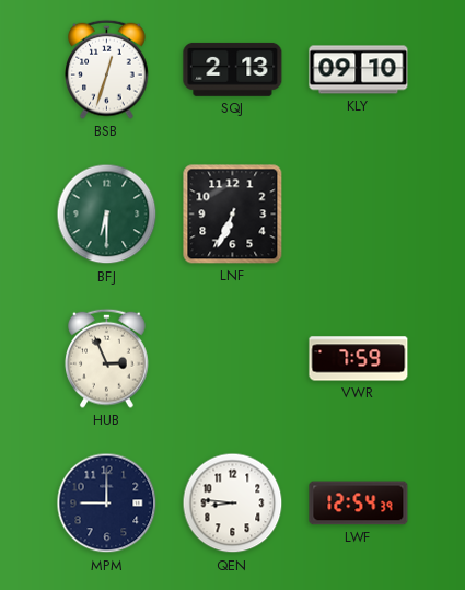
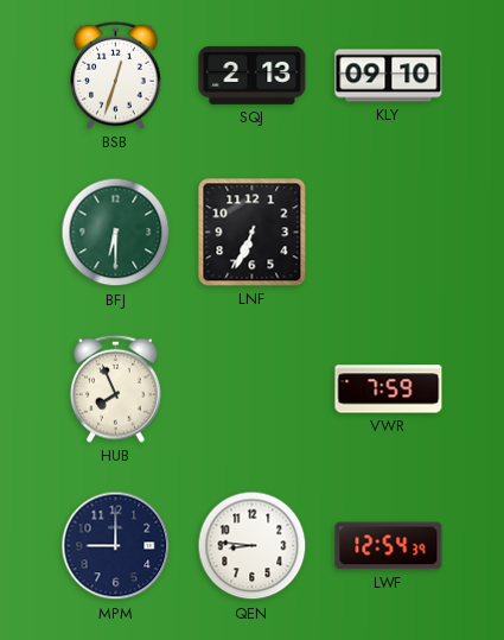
HUB: 2:56 -> 7:56 (116, 388)
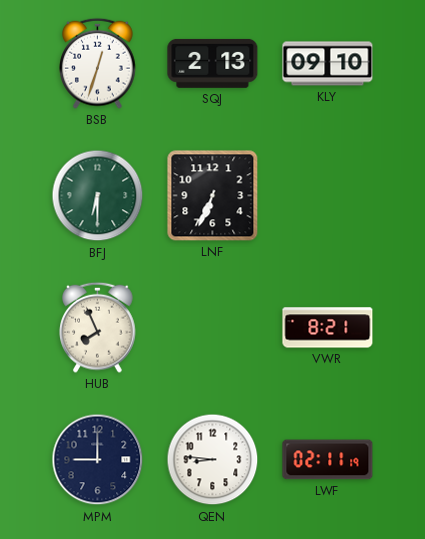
VWR: 7:59 -> 8:21 (328, 328)
LWF: 12:54 -> 02:11 (328, 460)
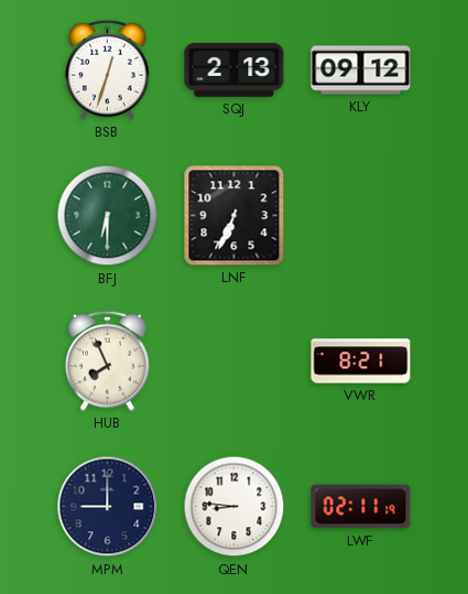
KLY: 09:10 -> 09:12 (361, 71)
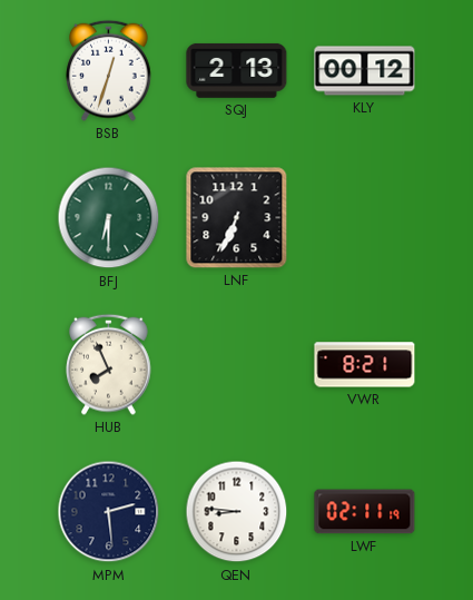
KLY: 09:12 -> 00:12 (365, 71)
MPM: 9:00 -> 2:29 (109, 512)
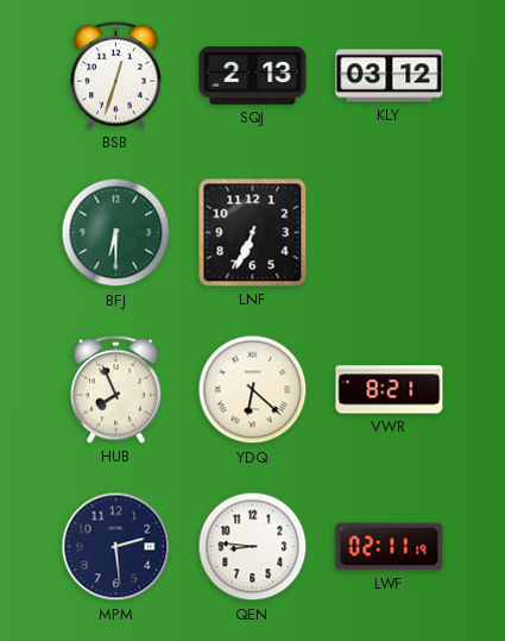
KLY: 00:12 -> 03:12 (390, 76)
YDQ: none -> 6:22 (253, 390)
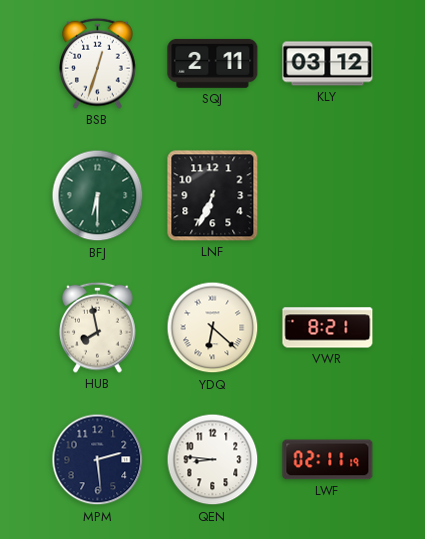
SQJ: 2:13 -> 2:11 (213, 63)
HUB: 7:56 -> 7:58 (98, 327)
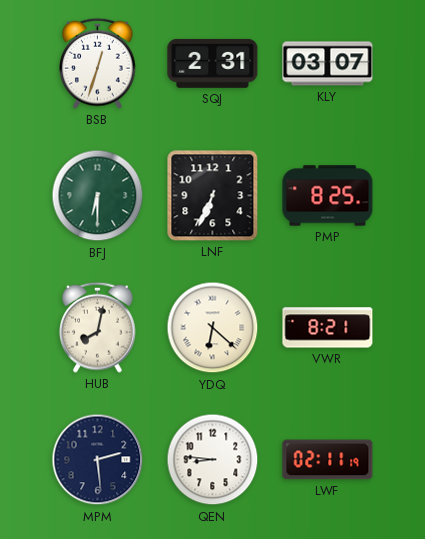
SQJ: 2:11 -> 2:31 (213, 63)
KLY: 03:12 -> 03:07 (328, 64)
PMP: none -> 8:25 (328, 196)
HUB: 7:58 -> 8:02 (98, 327)
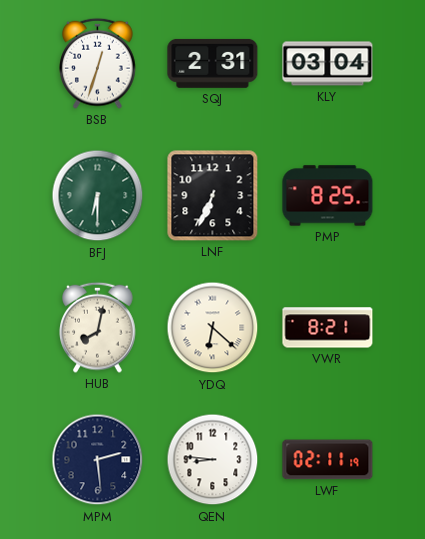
KLY: 03:07 -> 03:04 (328, 64)
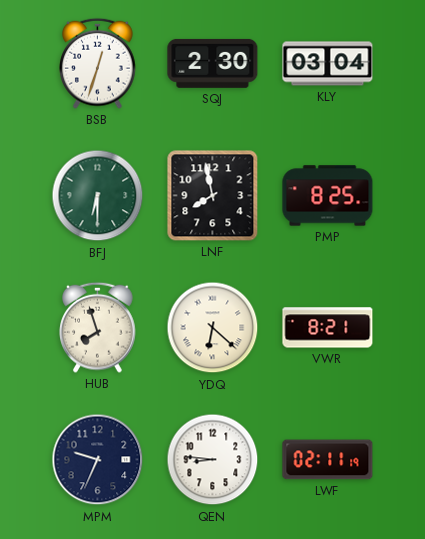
SQJ: 2:31 -> 2:30 (213, 63)
LNF: 6:34 -> 7:58 (213, 196)
HUB: 8:02 -> 7:57 (98, 327)
MPM: 2:29 -> 9:34 (98, 460)
